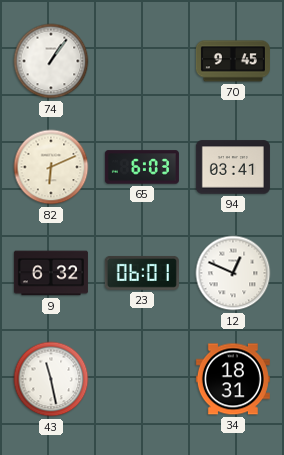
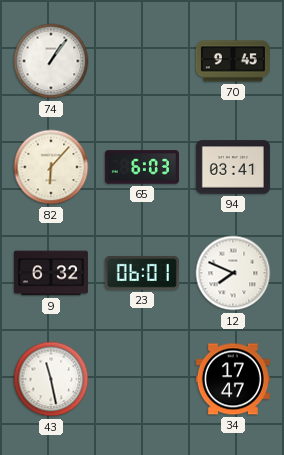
82: 6:11 -> 6:07 (51, 167)
12: 12:49 -> 7:49 (233, 273)
34: 18:31 -> 17:47 (233, 379)
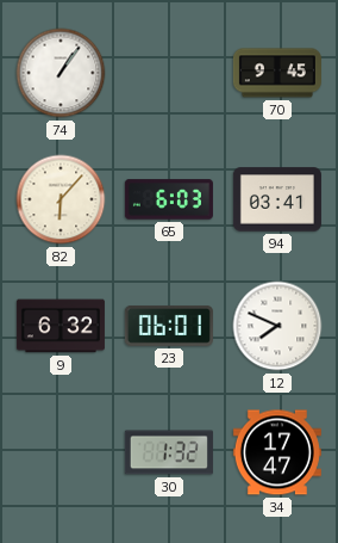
43: 11:28 -> none (51, 379)
30: none -> 1:32 (169, 452)
